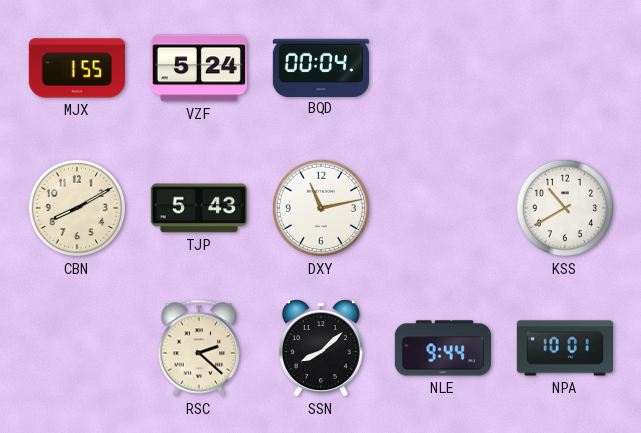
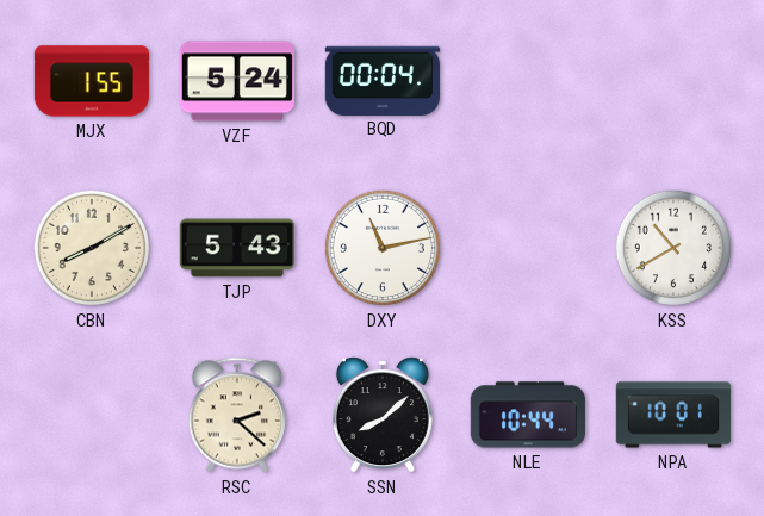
NLE: 9:44 -> 10:44 (528, 415)
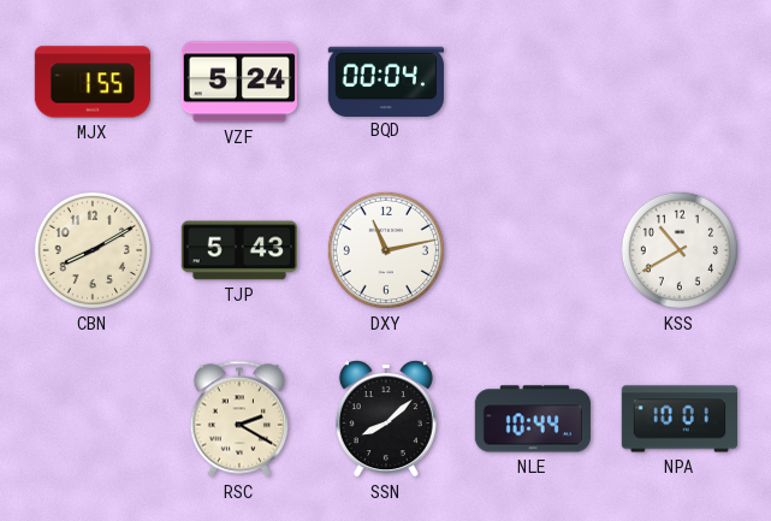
RSC: 2:22 -> 2:20 (239, 419)
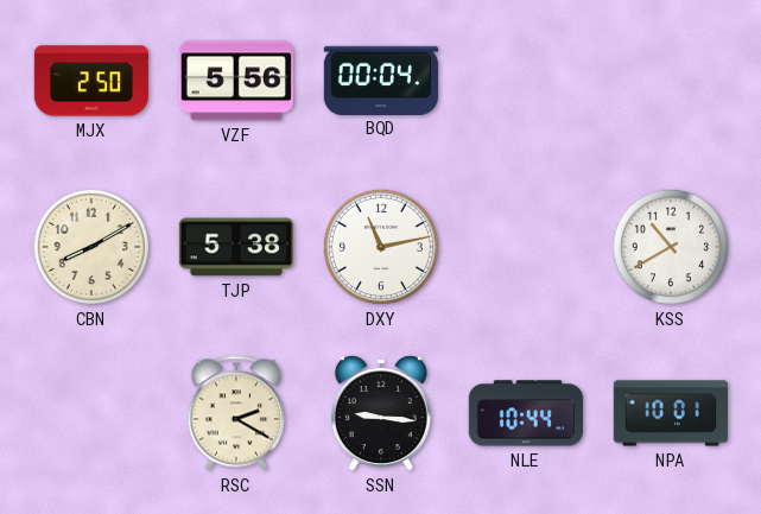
MJX: 1:55 -> 2:50 (91, 81)
VZF: 5:24 -> 5:56 (236, 81)
TJP: 5:43 -> 5:38 (236, 247)
SSN: 8:08 -> 9:16 (381, 413)
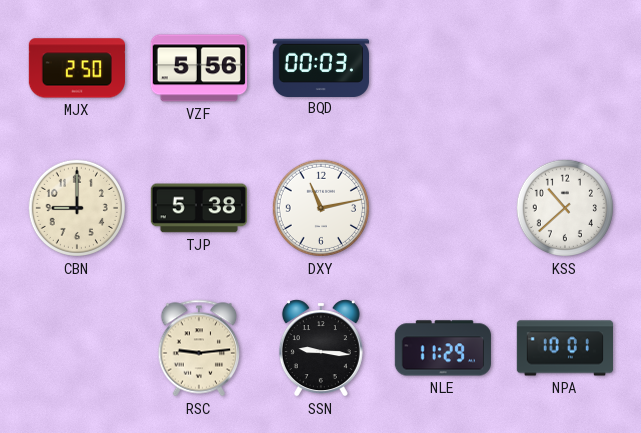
BQD: 00:04 -> 00:03 (321, 67)
CBN: 8:10 -> 9:00 (77, 208)
KSS: 10:40 -> 10:38 (565, 208)
RSC: 2:20 -> 9:14 (199, 348)
NLE: 10:44 -> 11:29 (443, 348)
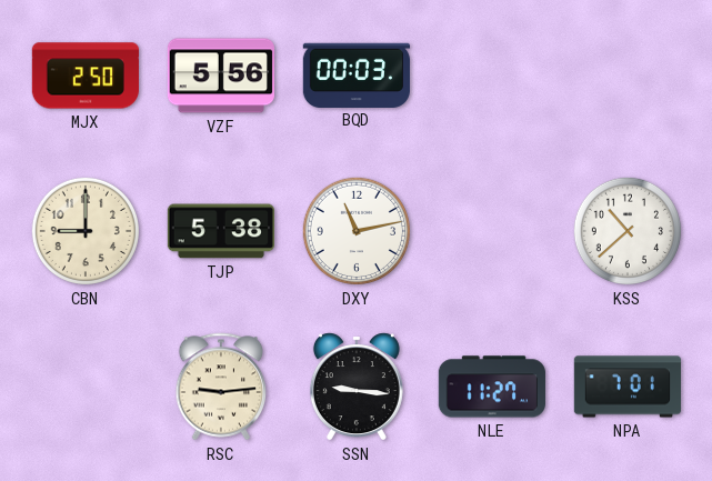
NLE: 11:29 -> 11:27 (492, 387)
NPA: 10:01 -> 7:01 (626, 387)
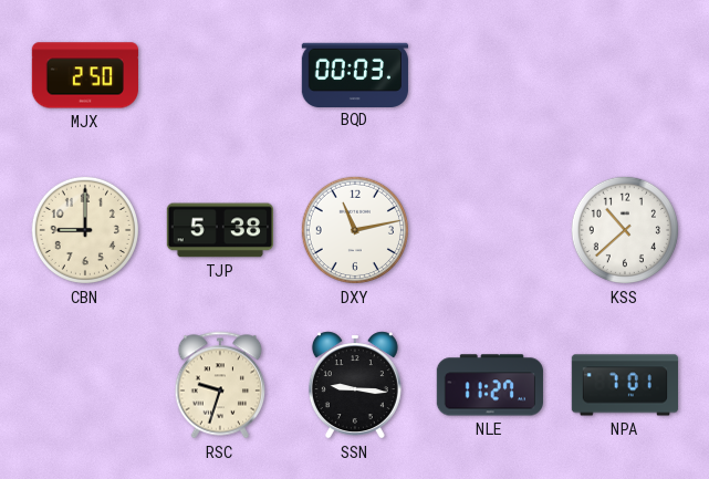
VZF: 5:56 -> none (221, 76)
RSC: 9:14 -> 9:33 (220, 385)
